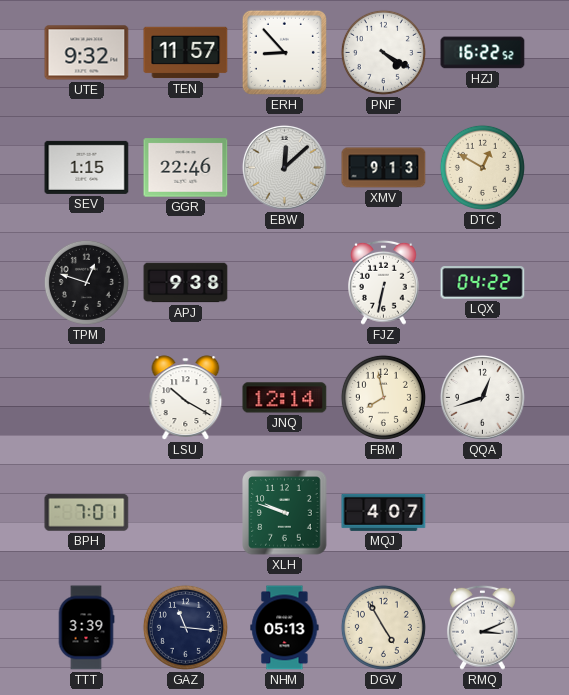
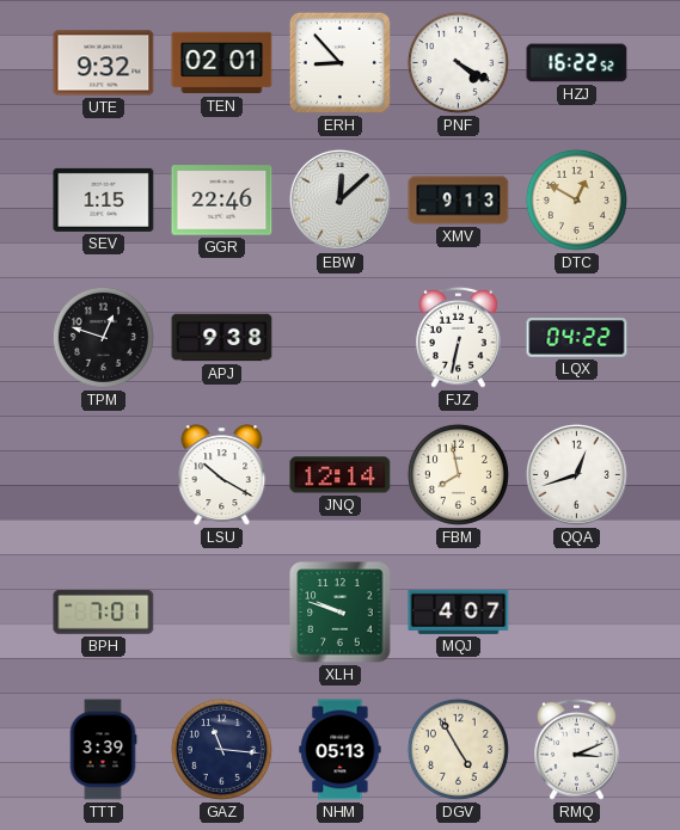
TEN: 11:57 -> 02:01 (222, 63)
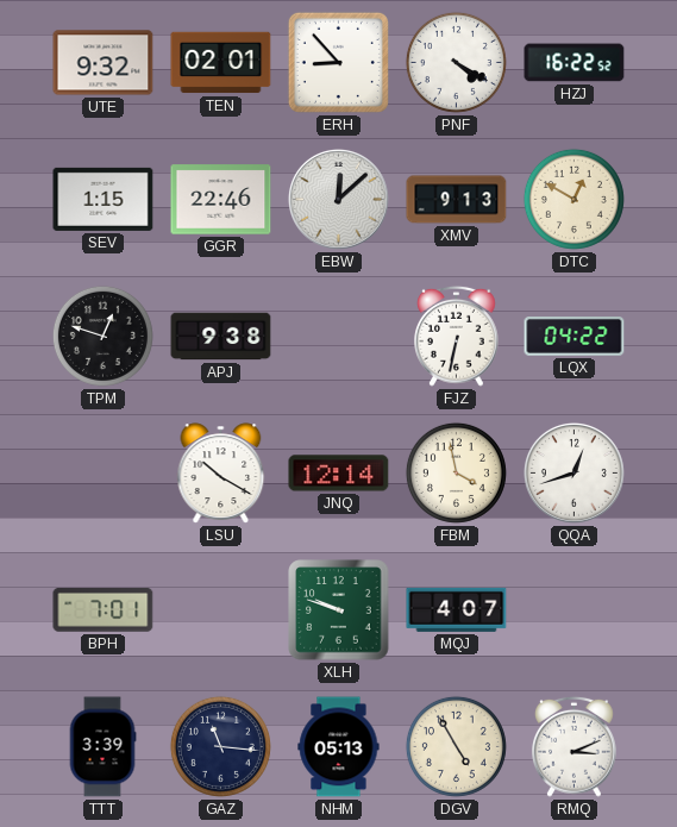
FBM: 7:58 -> 3:58 (456, 472)
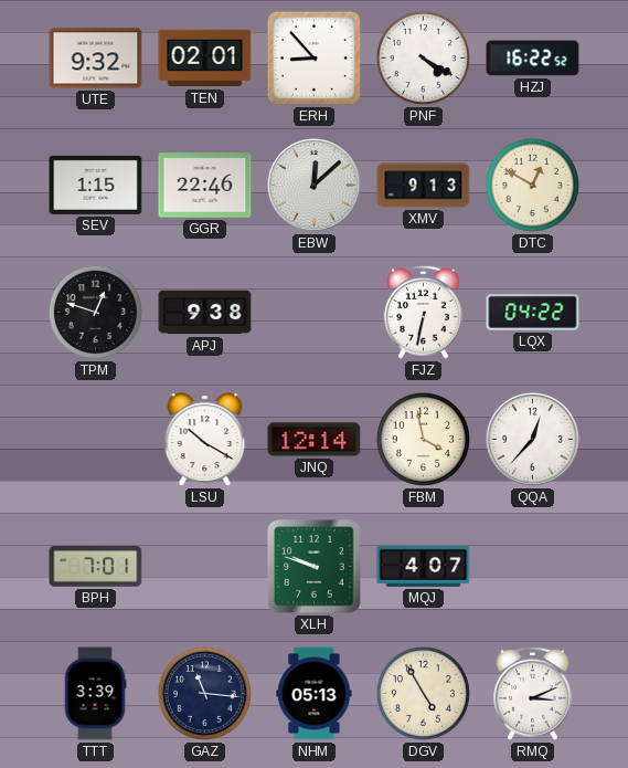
QQA: 12:42 -> 12:37 (532, 439)
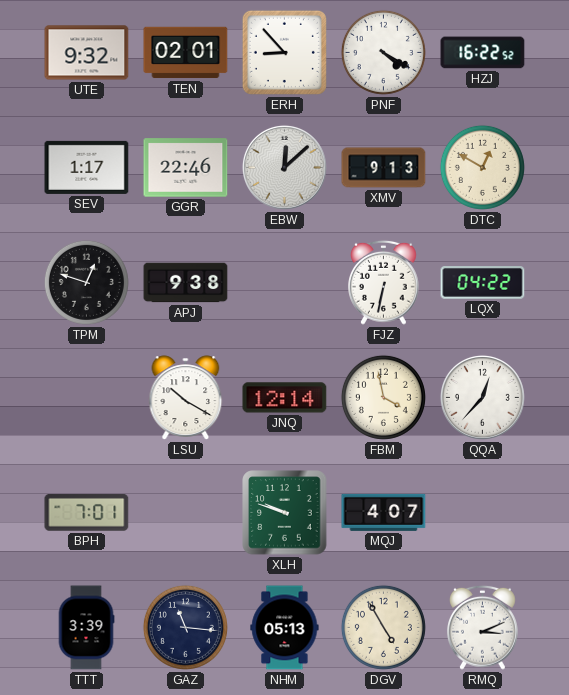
SEV: 1:15 -> 1:17 (87, 167)
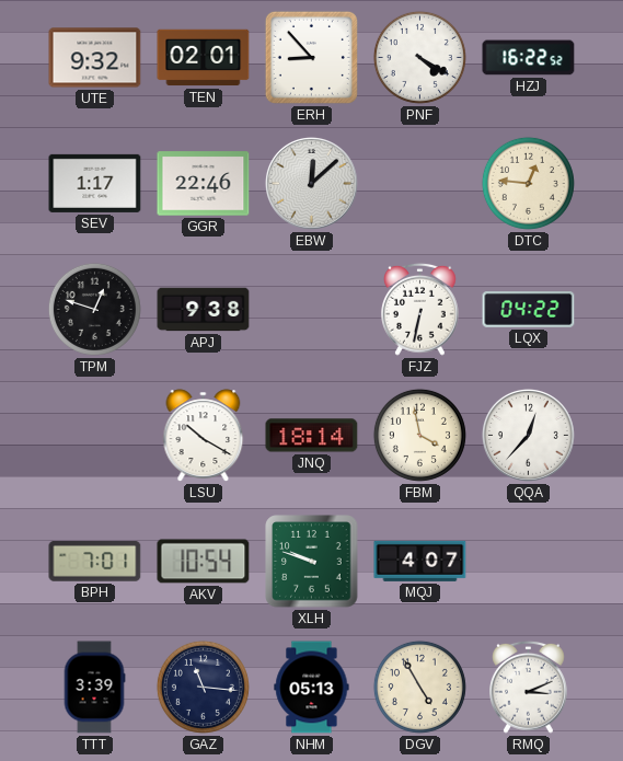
XMV: 9:13 -> none (384, 168)
DTC: 12:50 -> 12:46 (528, 183)
JNQ: 12:14 -> 18:14 (312, 436)
AKV: none -> 10:54 (204, 562)
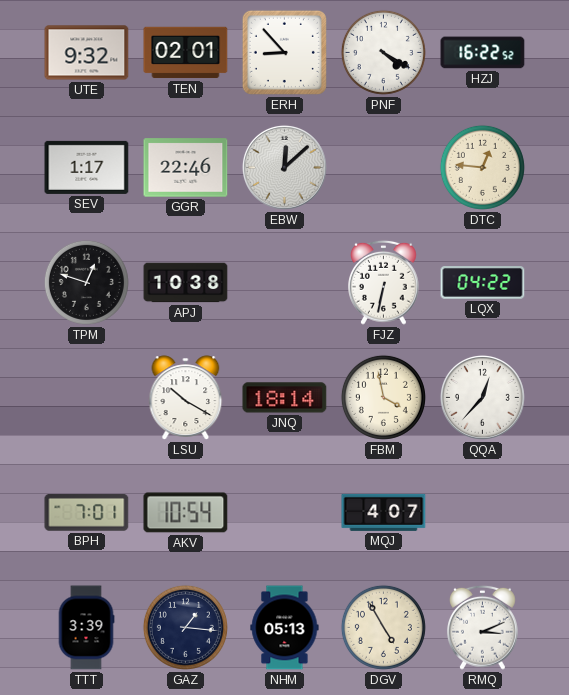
APJ: 9:38 -> 10:38 (186, 283)
XLH: 9:48 -> none (312, 562)
GAZ: 11:16 -> 1:16 (185, 627)
